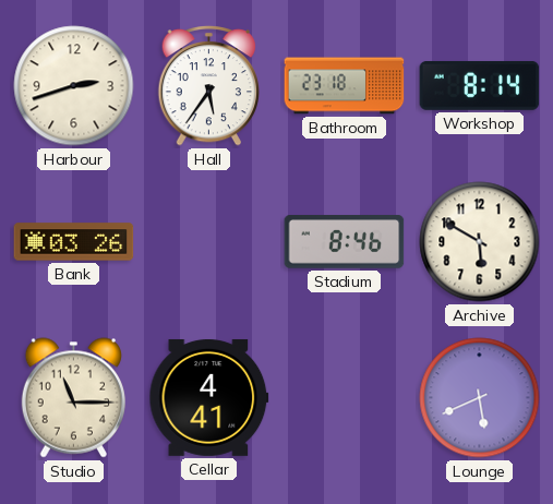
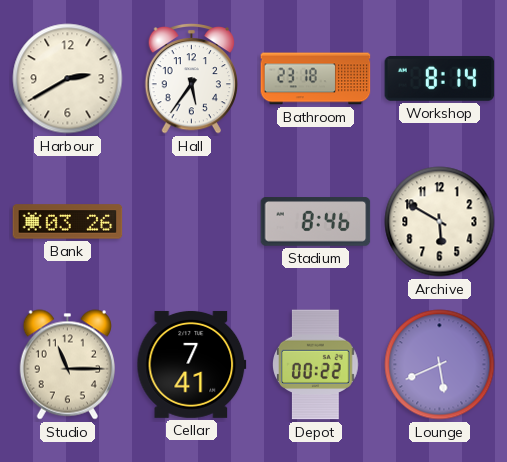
Harbour: 2:42 -> 2:40 (68, 79)
Cellar: 4:41 -> 7:41 (192, 364)
Depot: none -> 00:22 (316, 365)
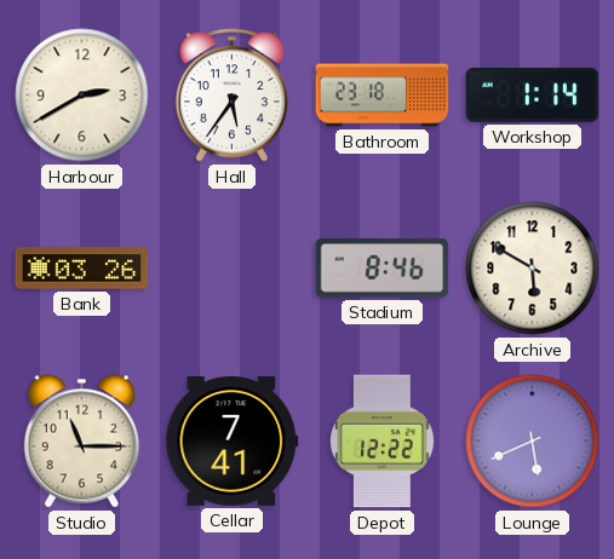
Workshop: 8:14 -> 1:14 (533, 94)
Depot: 00:22 -> 12:22 (383, 442)
